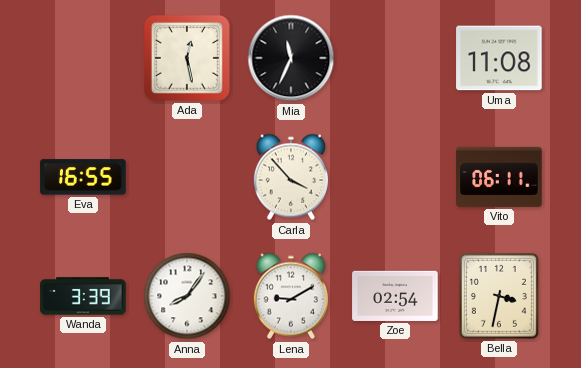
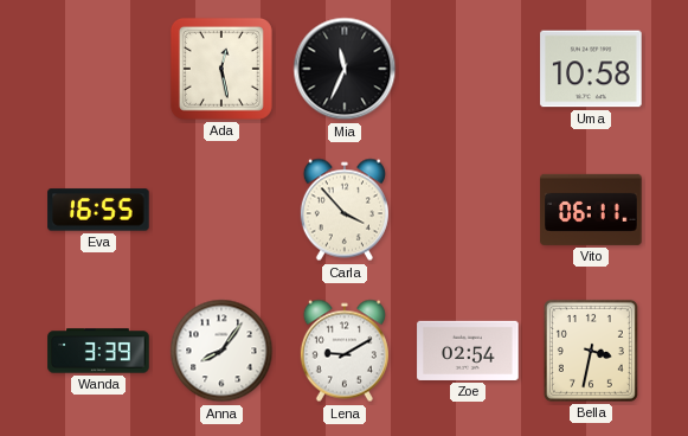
Uma: 11:08 -> 10:58 (591, 69)
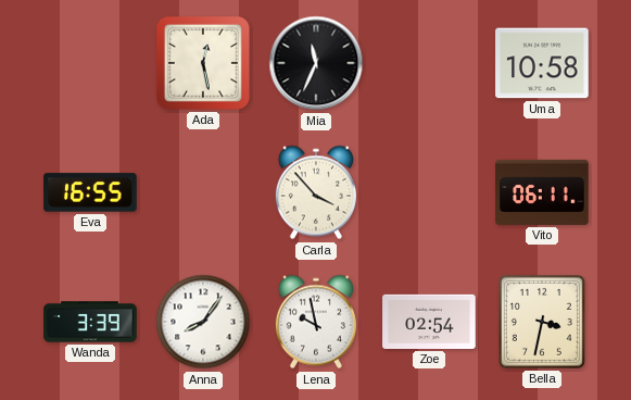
Lena: 9:10 -> 9:58 (316, 322)
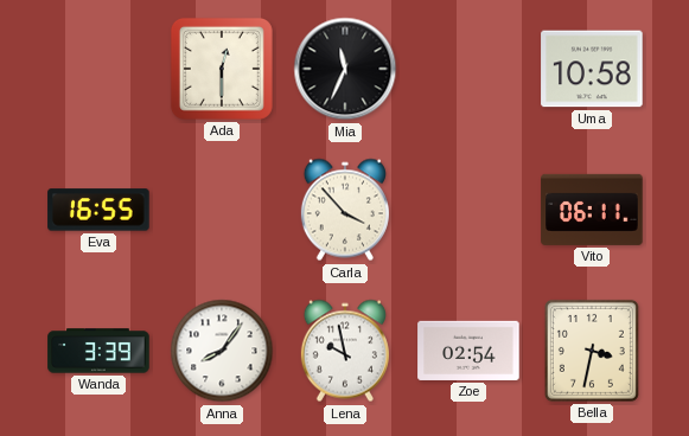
Ada: 12:28 -> 12:30 (222, 69)
